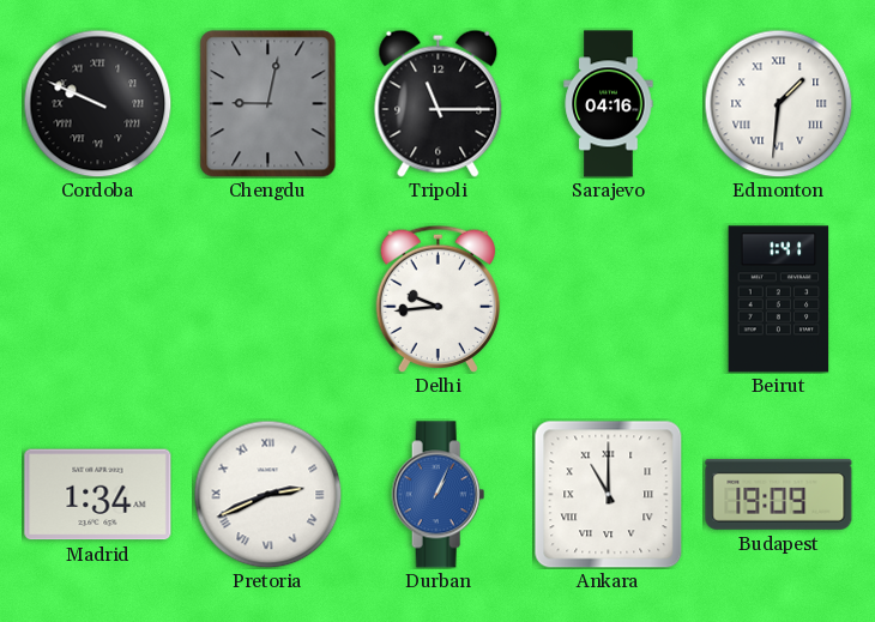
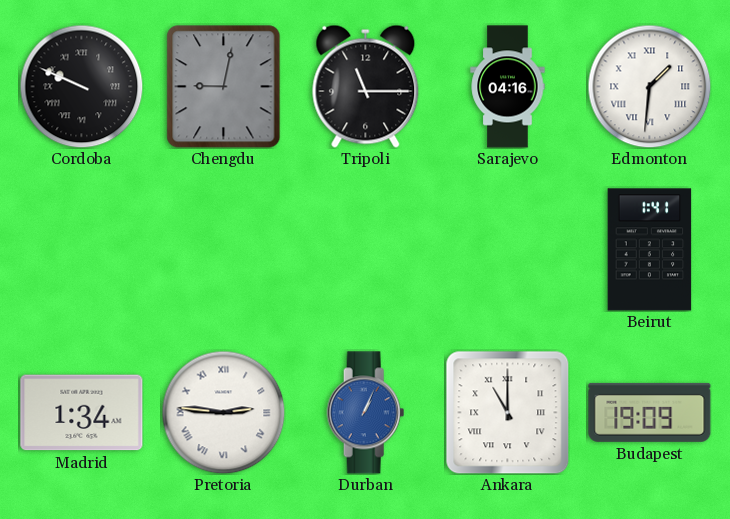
Delhi: 9:44 -> none (437, 298)
Pretoria: 2:41 -> 2:46 (223, 412)
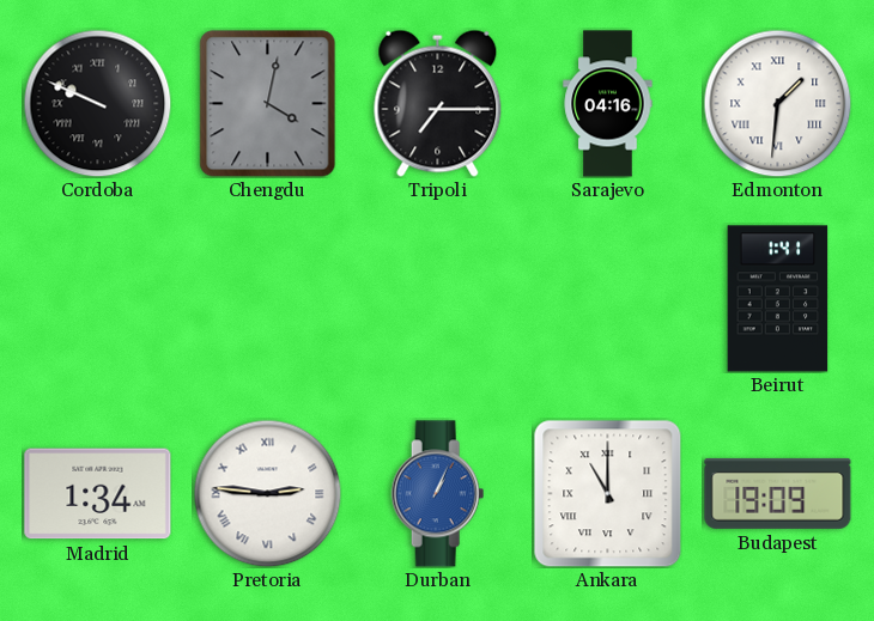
Chengdu: 9:02 -> 4:02 (268, 104)
Tripoli: 11:15 -> 7:15 (438, 103)
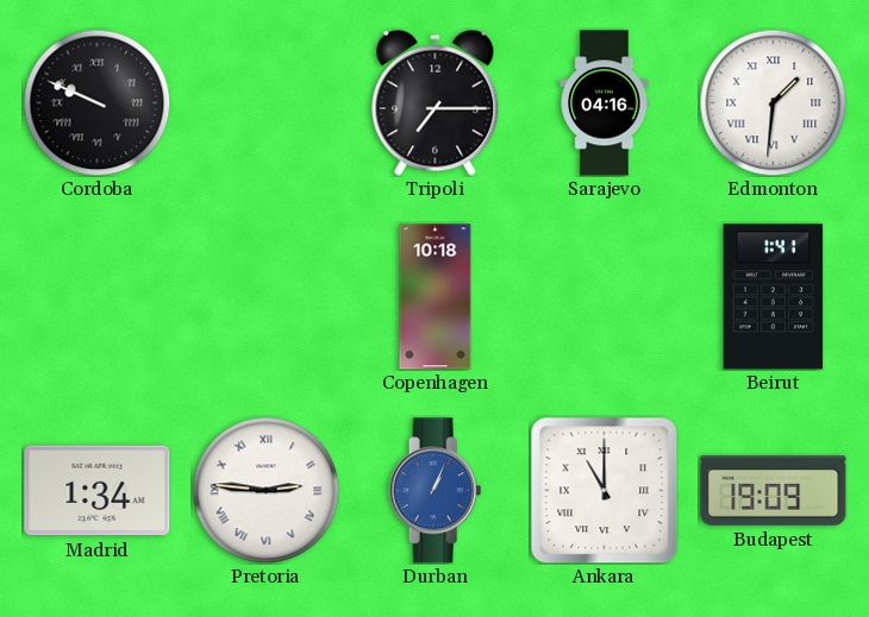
Chengdu: 4:02 -> none (268, 104)
Copenhagen: none -> 10:18 (436, 297)
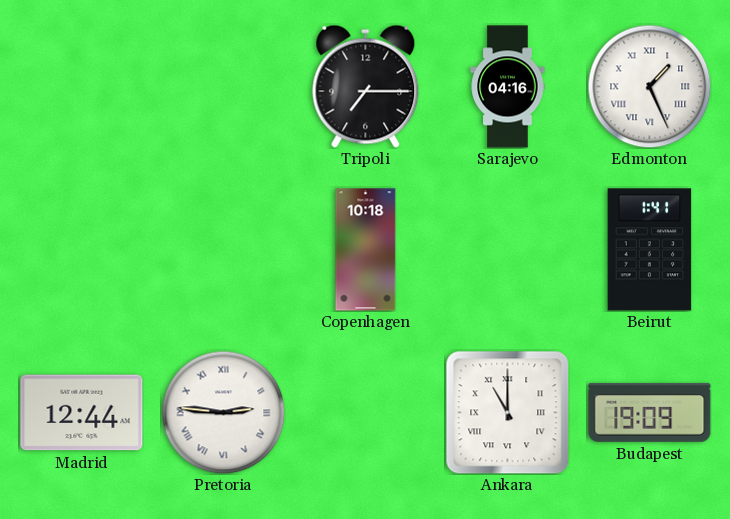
Cordoba: 9:49 -> none (96, 102)
Edmonton: 1:31 -> 1:26 (649, 86)
Madrid: 1:34 -> 12:44 (82, 413)
Durban: 1:04 -> none (436, 491)
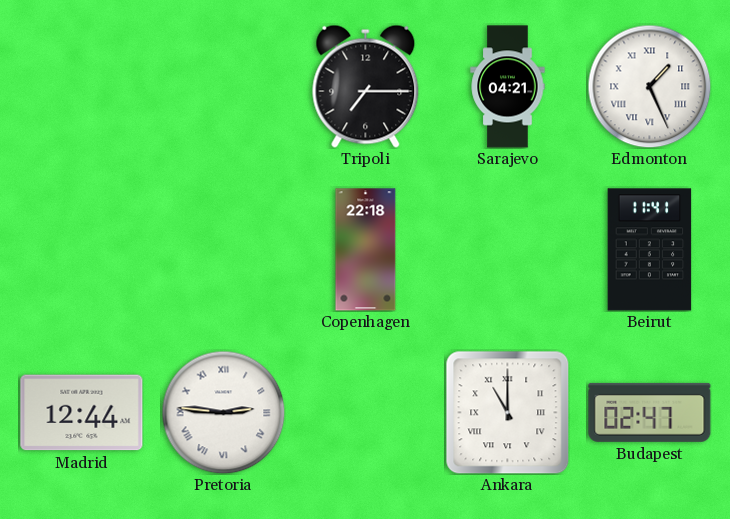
Sarajevo: 04:16 -> 04:21 (508, 87)
Copenhagen: 10:18 -> 22:18 (366, 250)
Beirut: 1:41 -> 11:41 (650, 250)
Budapest: 19:09 -> 02:47 (650, 412)
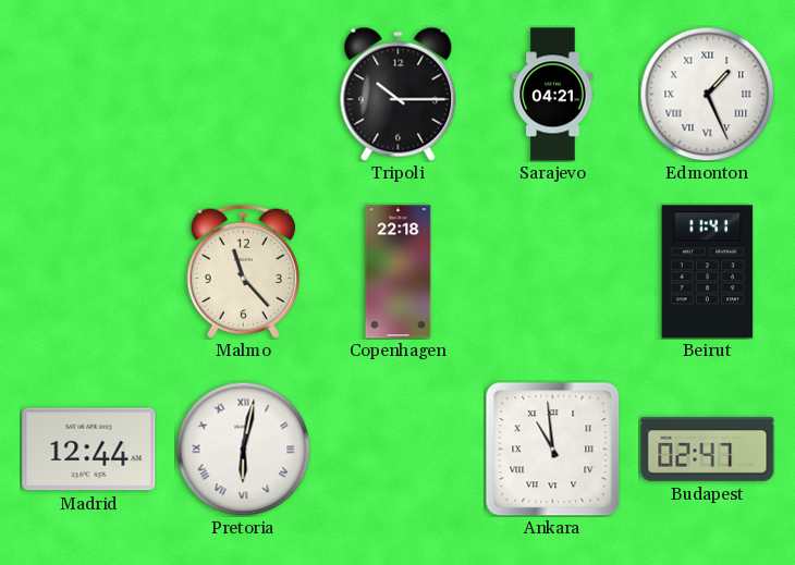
Tripoli: 7:15 -> 10:15 (399, 94)
Malmo: none -> 11:23 (243, 271)
Pretoria: 2:46 -> 6:02 (243, 449)
Ankara: 11:00 -> 10:59 (552, 449)
